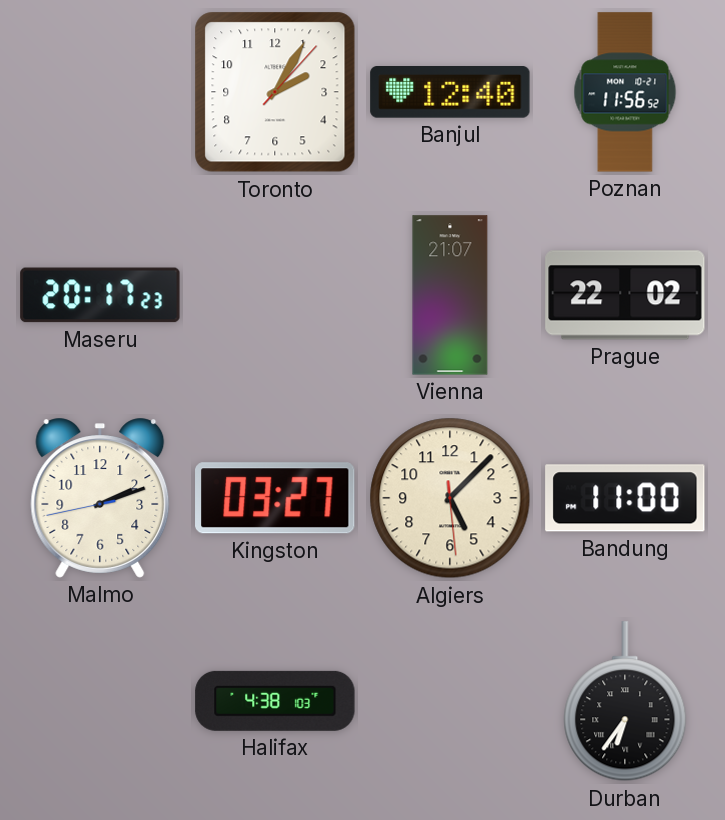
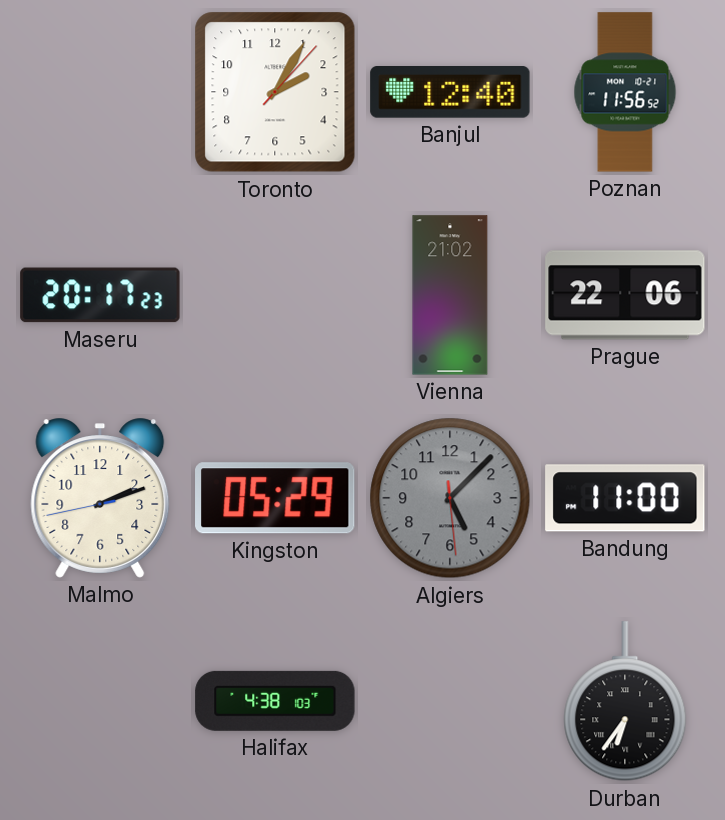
Vienna: 21:07 -> 21:02 (450, 295)
Prague: 22:02 -> 22:06 (625, 295)
Kingston: 03:27 -> 05:29 (275, 498)
Algiers dial: cream -> grey (450, 498)
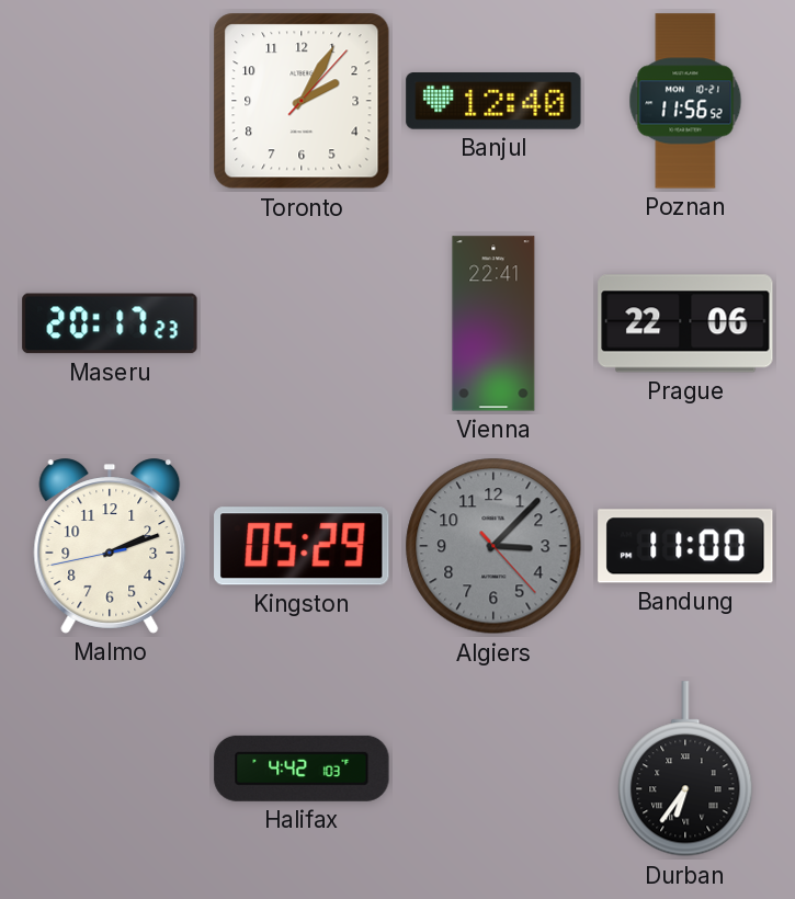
Vienna: 21:02 -> 22:41 (493, 323)
Algiers: 5:07 -> 3:07 (493, 546)
Halifax: 4:38 -> 4:42 (302, 769)
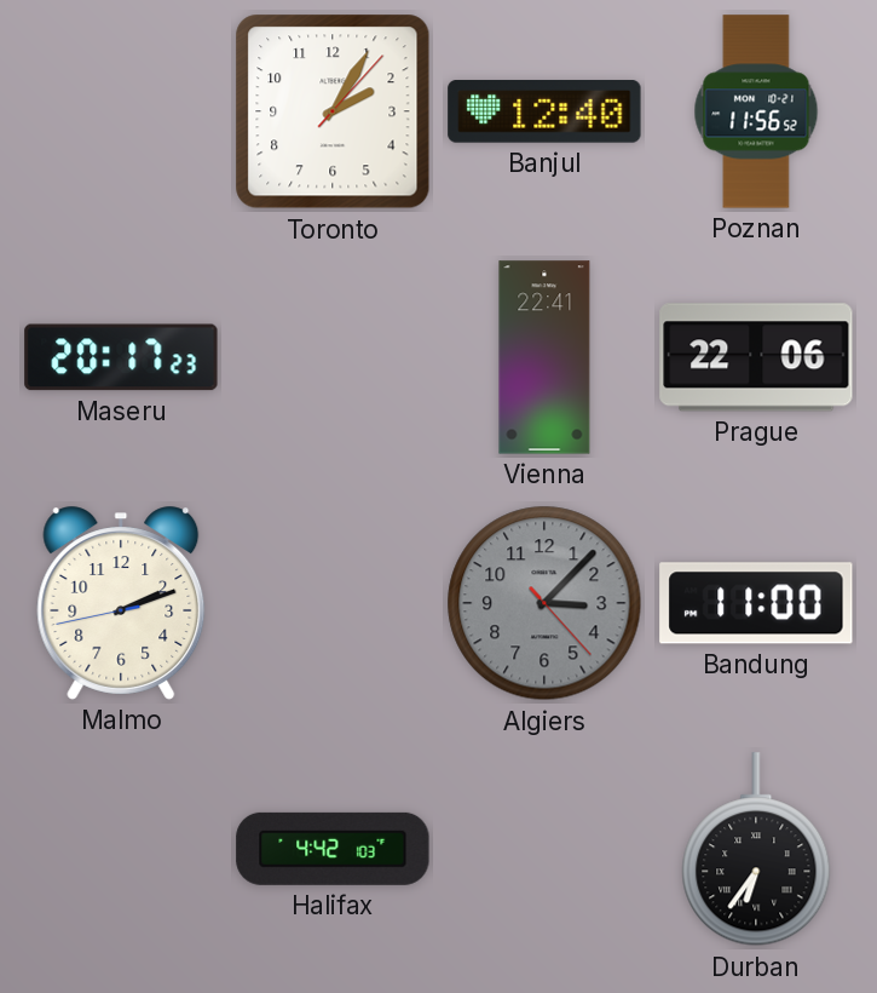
Kingston: 05:29 -> none (302, 546)
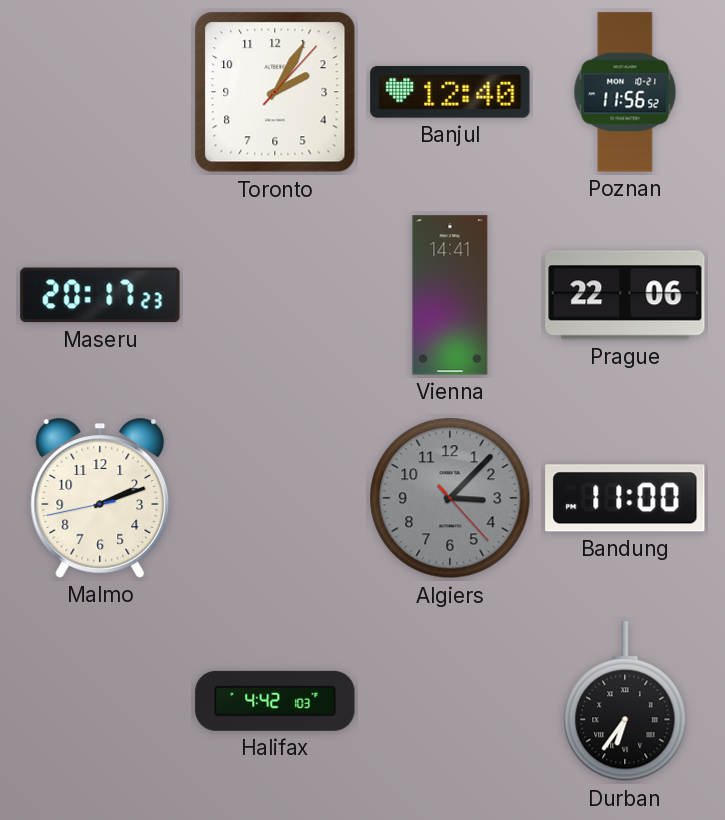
Vienna: 22:41 -> 14:41 (450, 295)
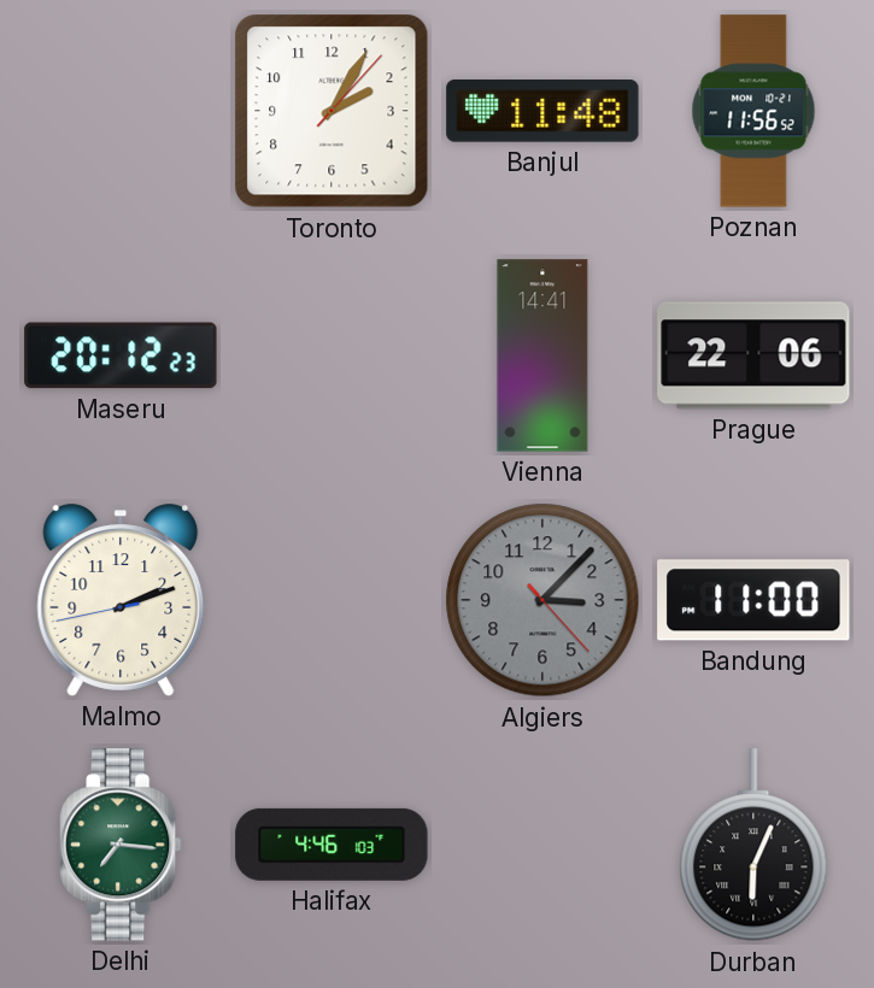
Banjul: 12:40 -> 11:48 (542, 112)
Maseru: 20:17 -> 20:12 (121, 355)
Delhi: none -> 7:16 (121, 845)
Halifax: 4:42 -> 4:46 (332, 845)
Durban: 6:36 -> 6:04 (753, 846)
